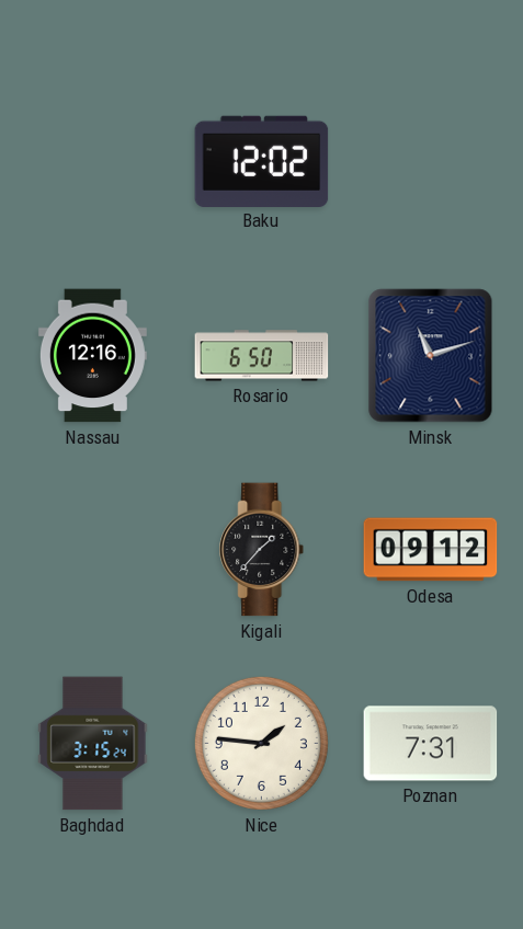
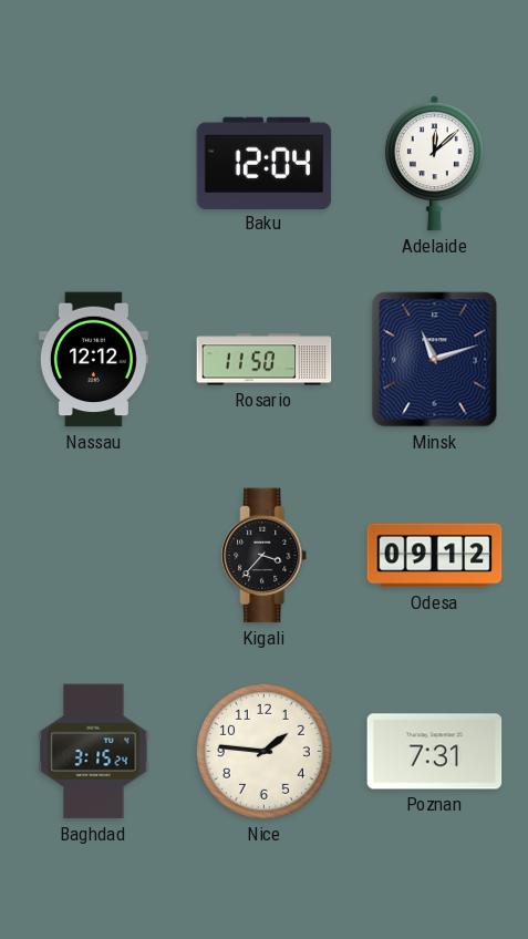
Baku: 12:02 -> 12:04 (265, 163)
Adelaide: none -> 12:08 (434, 164)
Nassau: 12:16 -> 12:12 (93, 360)
Rosario: 6:50 -> 11:50 (265, 360)
Kigali: 1:37 -> 3:37 (265, 556)
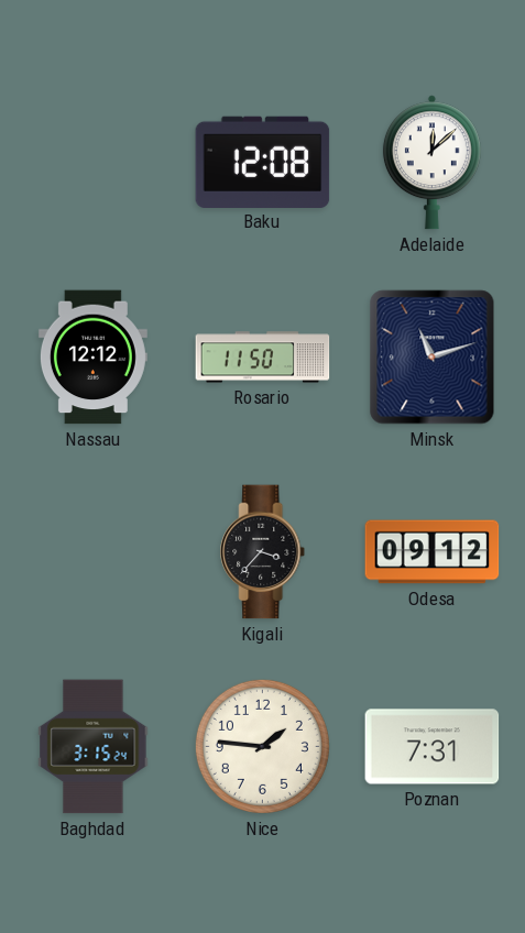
Baku: 12:04 -> 12:08 (263, 162)
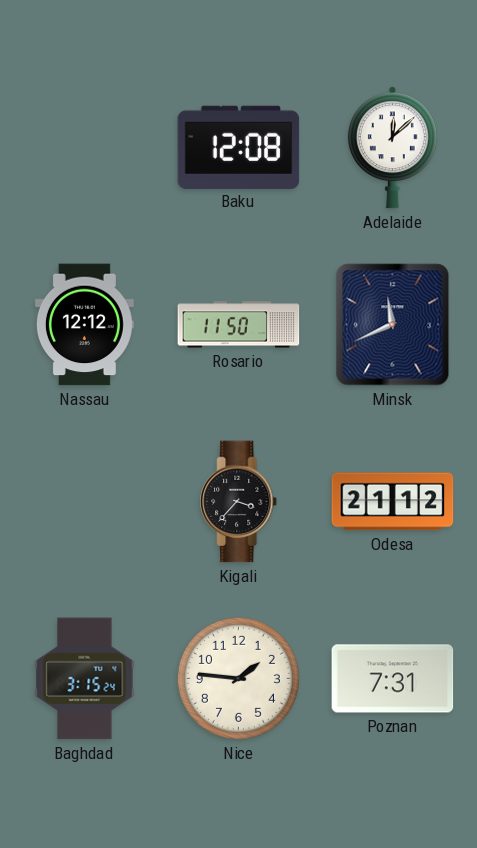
Minsk: 11:12 -> 11:41 (393, 325)
Odesa: 09:12 -> 21:12 (393, 502)
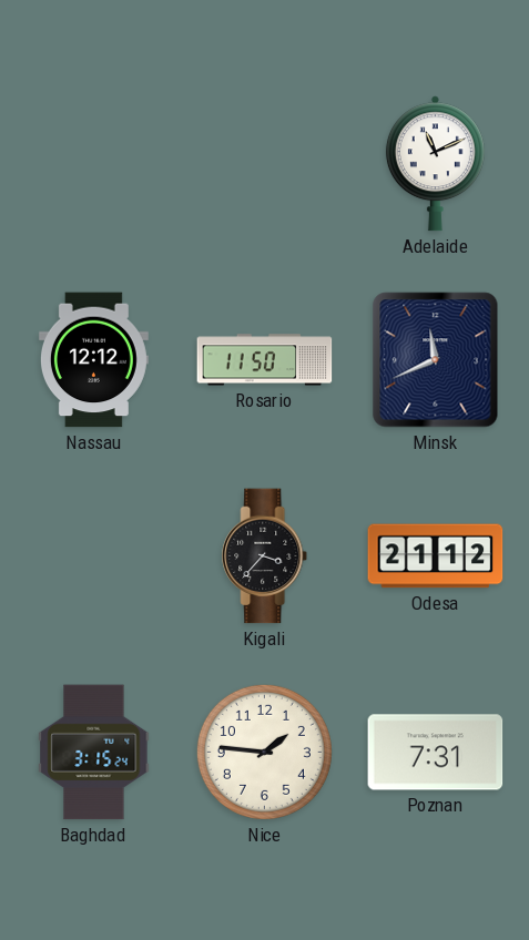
Baku: 12:08 -> none (239, 147)
Adelaide: 12:08 -> 11:11 (435, 164)
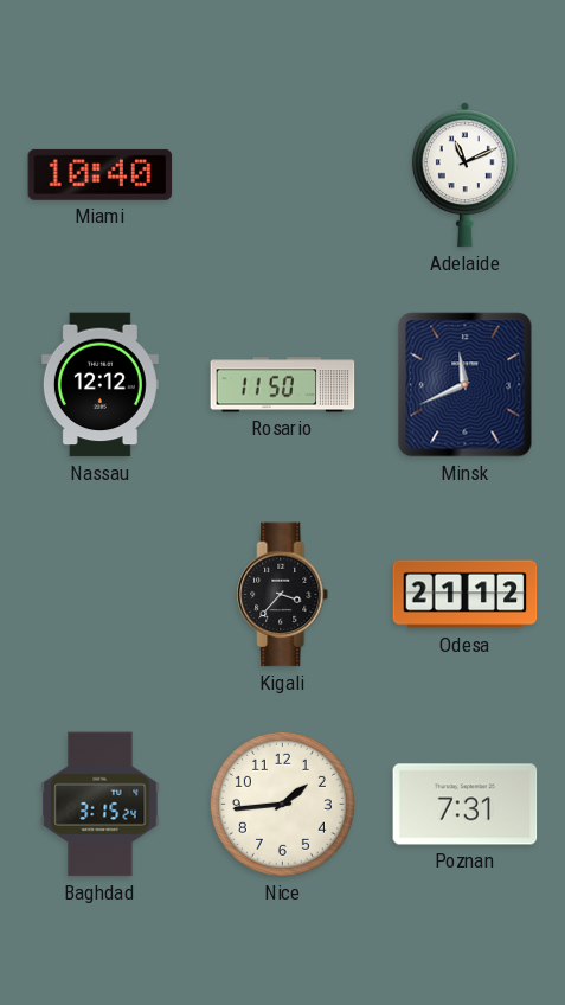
Miami: none -> 10:40 (101, 174)
Nice: 1:46 -> 1:44 (282, 804)
